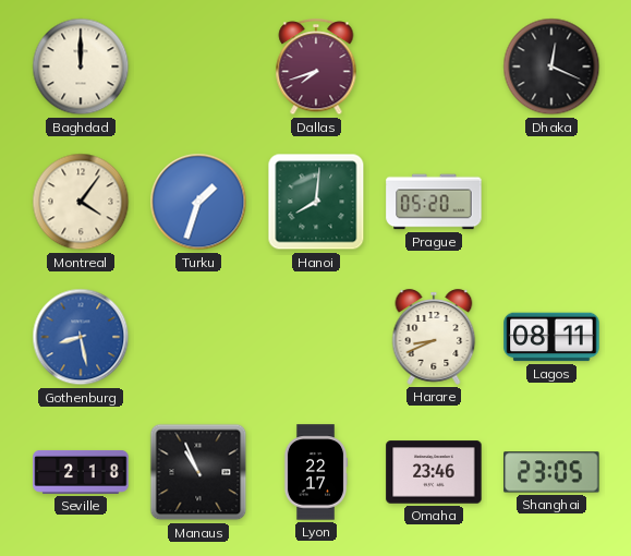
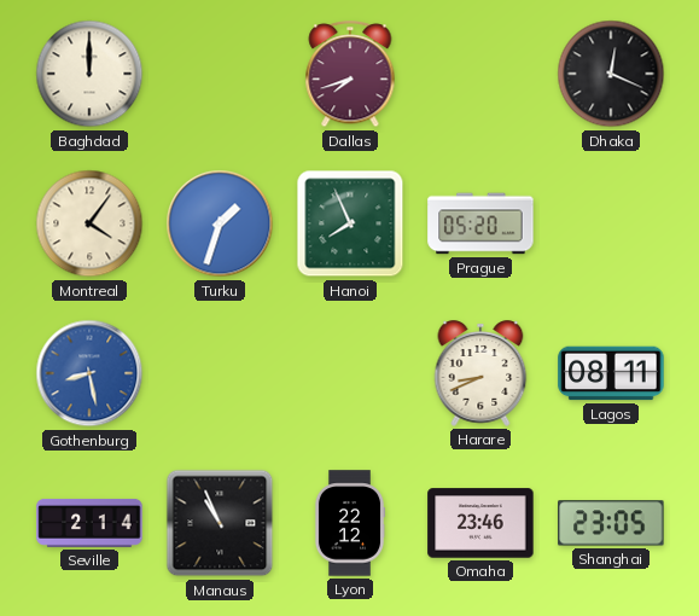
Hanoi: 8:01 -> 7:56 (350, 223)
Seville: 2:18 -> 2:14 (89, 523)
Lyon: 22:17 -> 22:12 (350, 523)
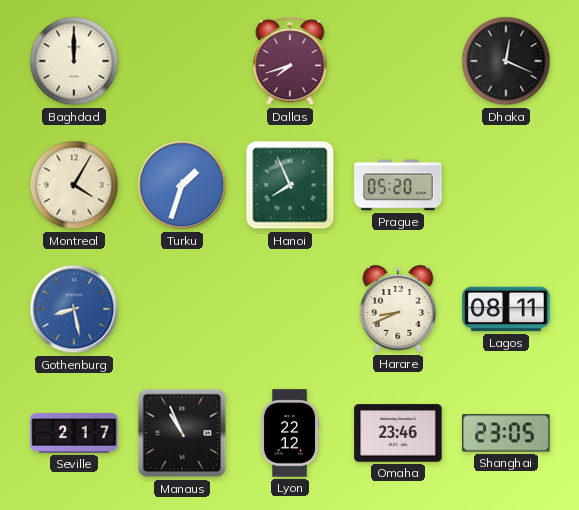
Montreal: 4:06 -> 4:05 (74, 185)
Seville: 2:14 -> 2:17 (74, 433)
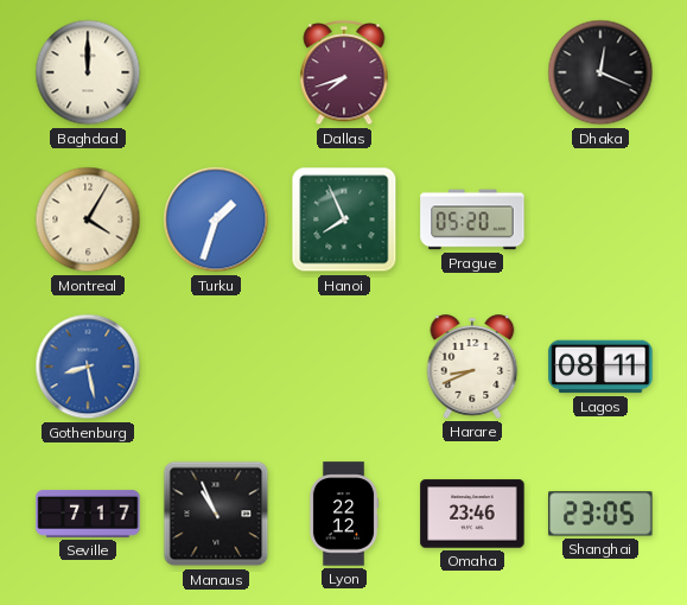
Seville: 2:17 -> 7:17 (88, 514)
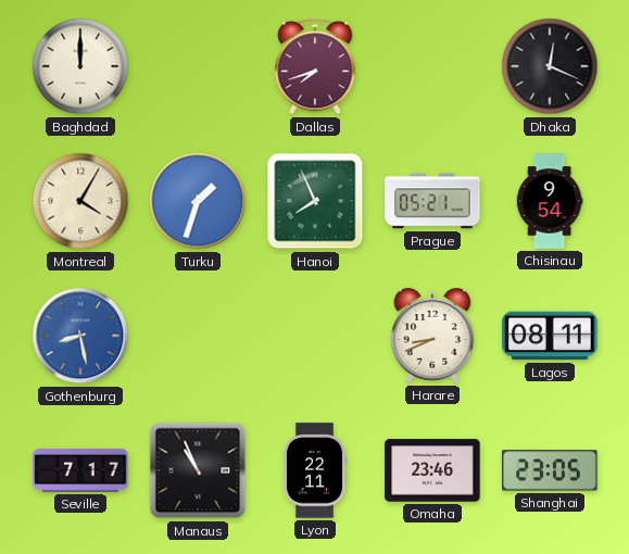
Prague: 05:20 -> 05:21 (432, 201)
Chisinau: none -> 9:54 (550, 201)
Lyon: 22:12 -> 22:11 (315, 470)
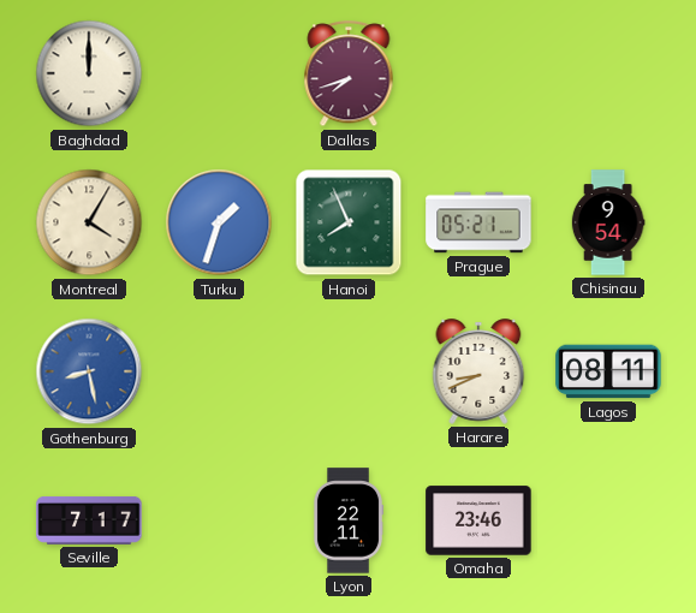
Dhaka: 12:19 -> none (550, 66)
Manaus: 10:56 -> none (198, 470)
Shanghai: 23:05 -> none (550, 470)
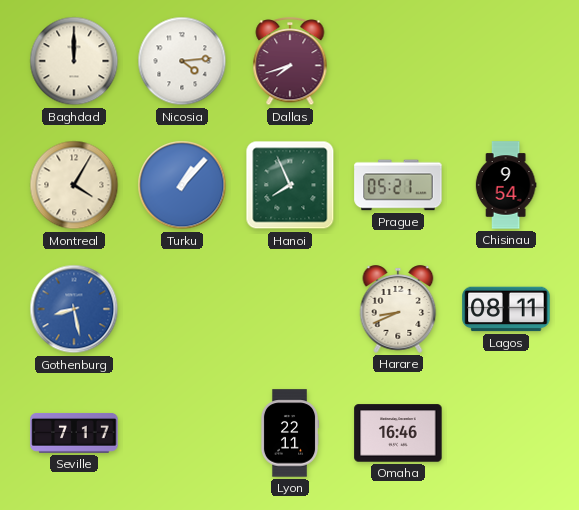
Nicosia: none -> 4:14 (182, 61)
Turku: 1:33 -> 1:07 (182, 185)
Omaha: 23:46 -> 16:46 (398, 433)
